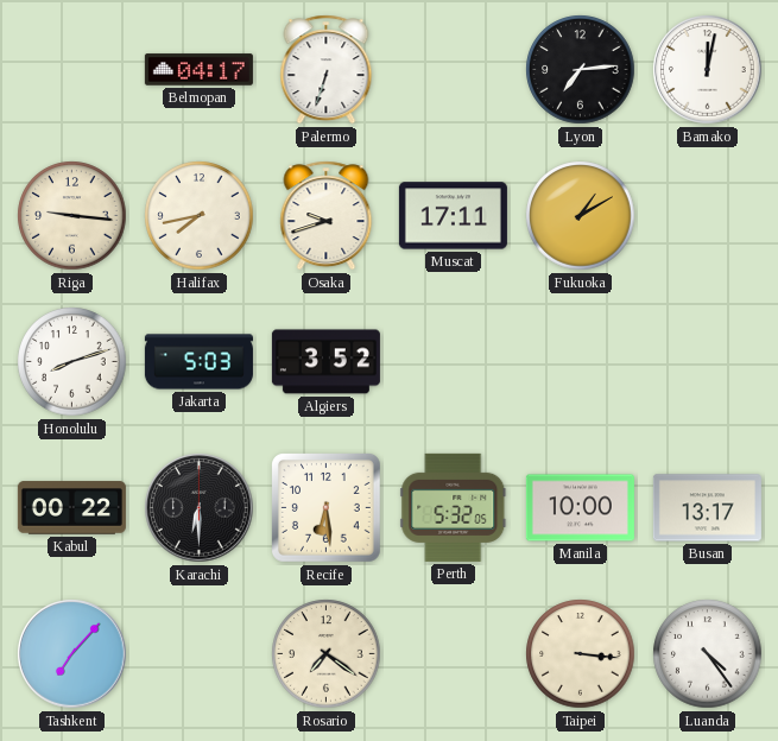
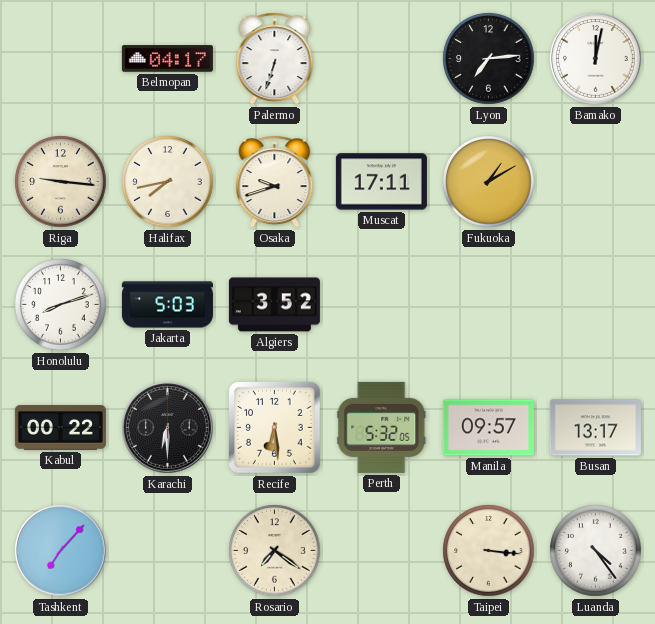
Manila: 10:00 -> 09:57 (488, 428)
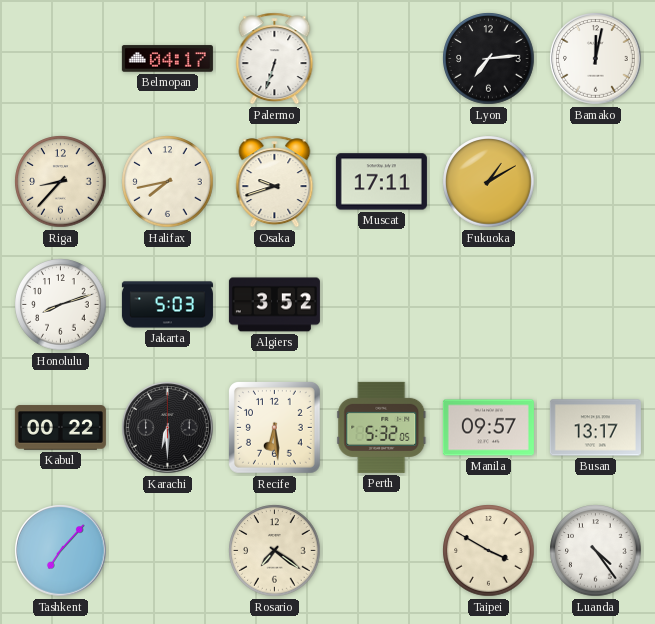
Riga: 9:16 -> 8:37 (61, 182)
Taipei: 3:16 -> 3:50 (489, 551)
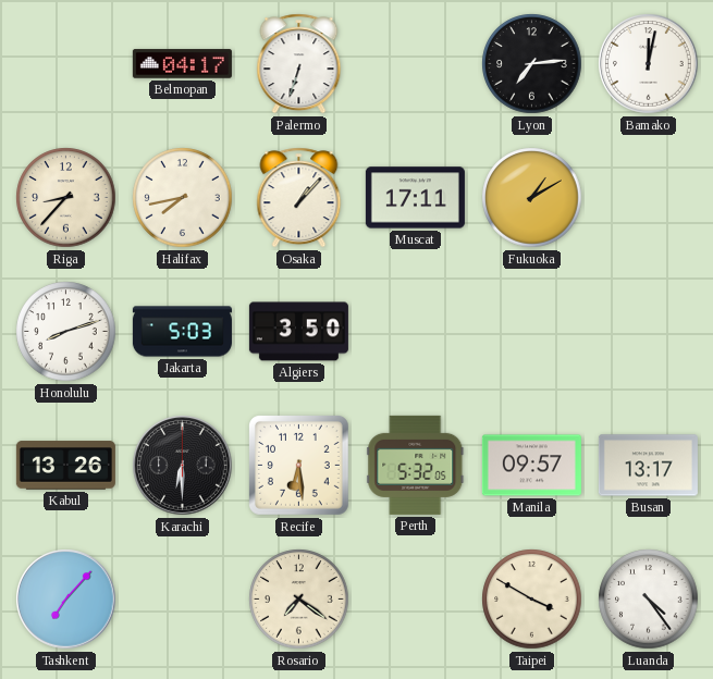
Osaka: 9:42 -> 1:07 (299, 198)
Algiers: 3:52 -> 3:50 (298, 332)
Kabul: 00:22 -> 13:26 (65, 466)
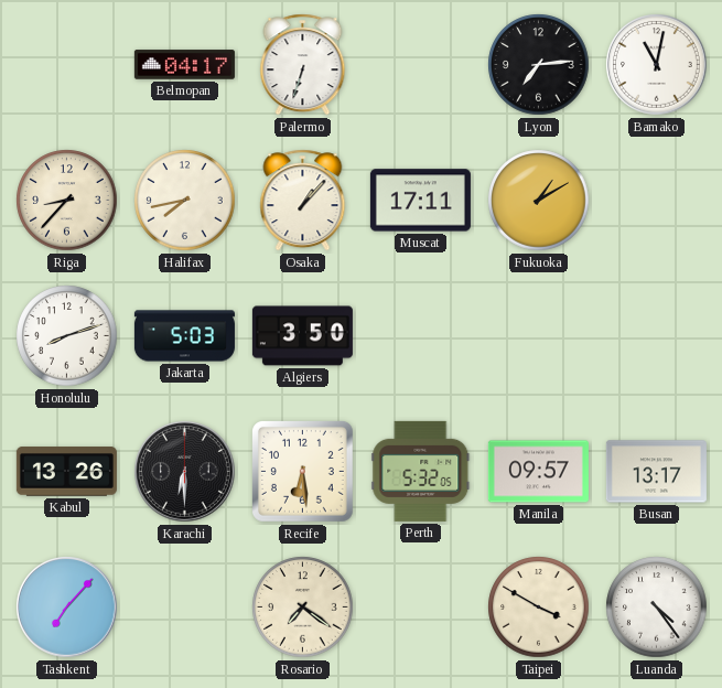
Bamako: 12:02 -> 11:02 (657, 65)
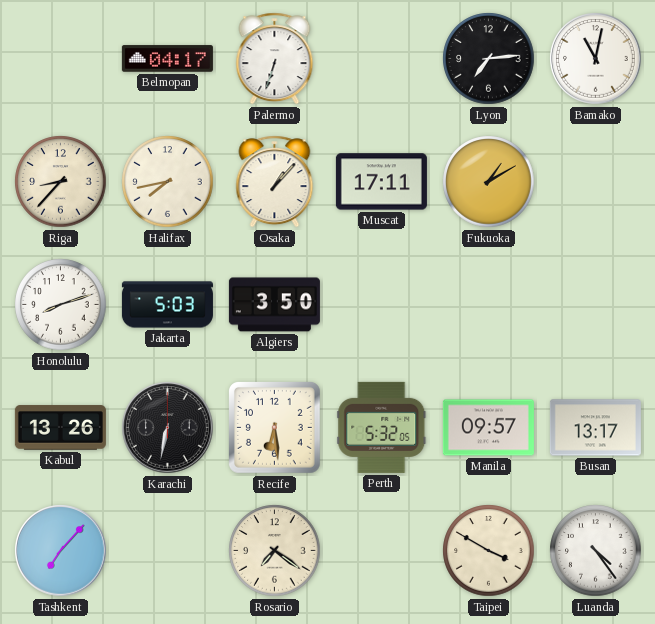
Karachi: 6:30 -> 6:32 (168, 428)
